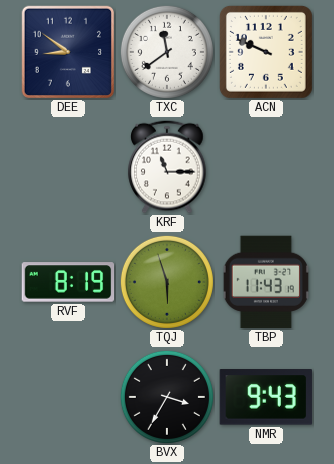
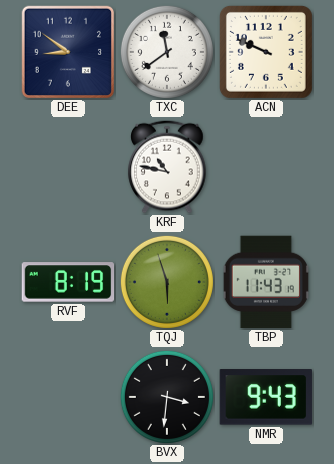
KRF: 11:15 -> 10:47 (167, 167)
BVX: 3:35 -> 3:31 (167, 397)
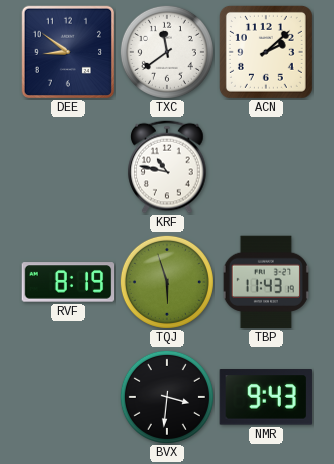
ACN: 9:49 -> 2:08 (266, 52)
